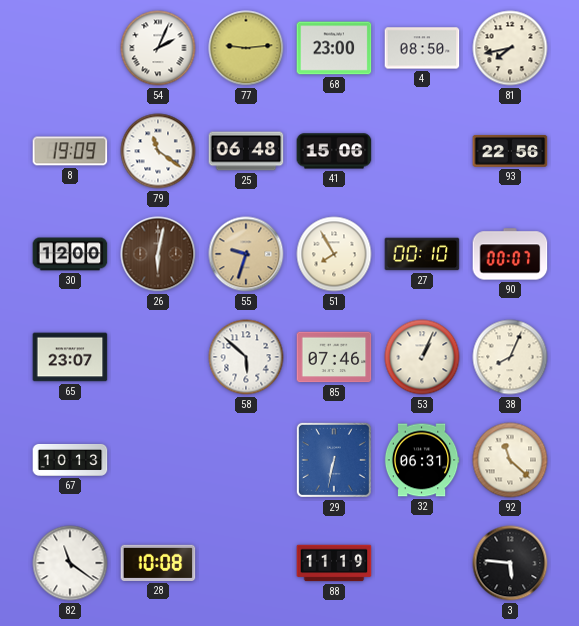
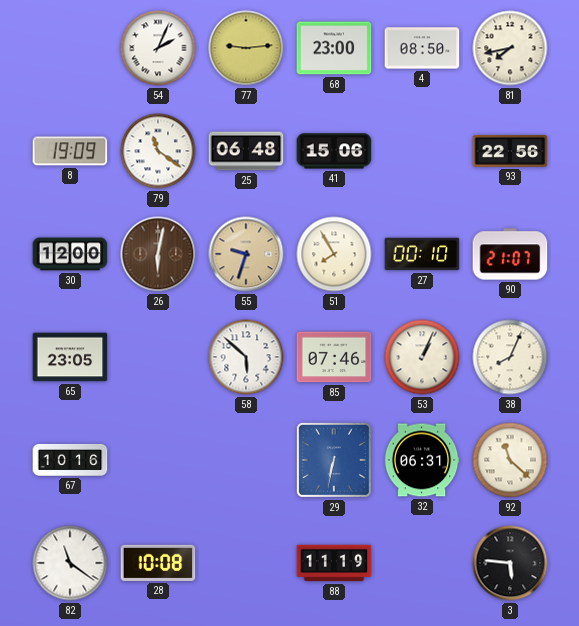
90: 00:07 -> 21:07 (510, 254)
65: 23:07 -> 23:05 (70, 357)
67: 10:13 -> 10:16 (70, 460)
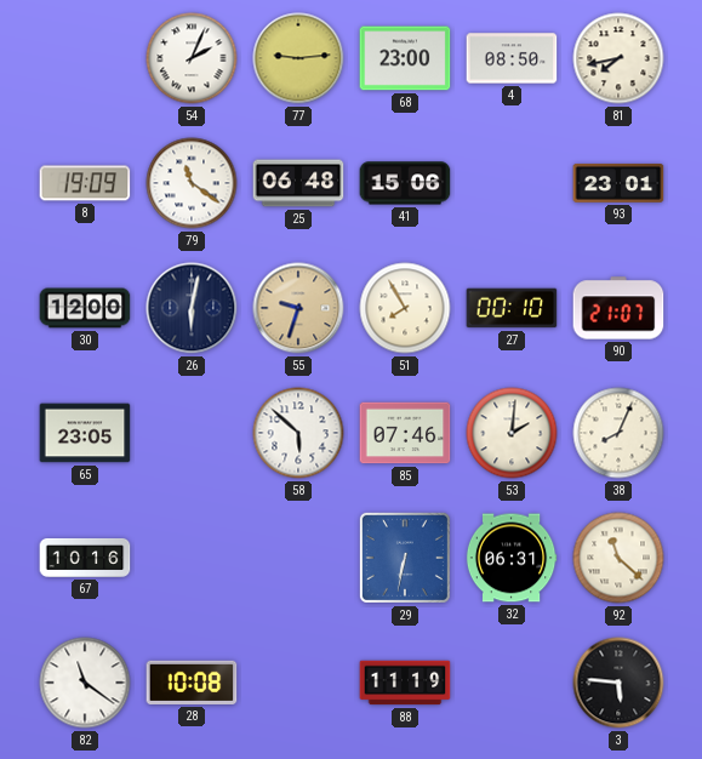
93: 22:56 -> 23:01 (618, 183)
26 dial: brown -> navy (192, 308)
53: 1:04 -> 2:01 (512, 433)
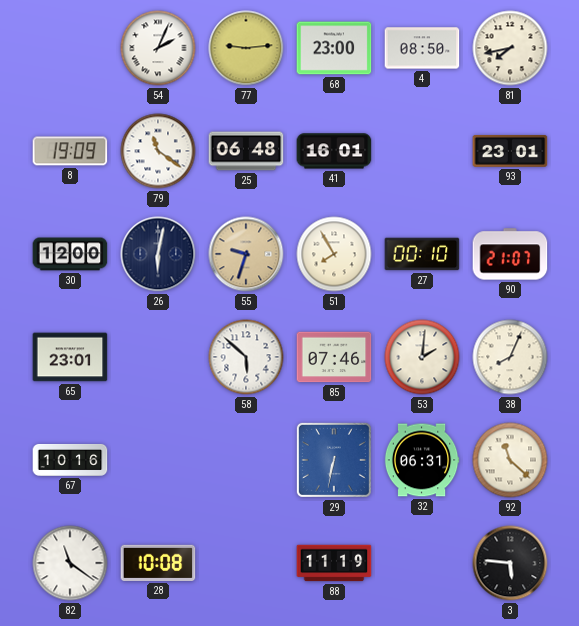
41: 15:06 -> 16:01 (334, 151)
65: 23:05 -> 23:01 (70, 357)
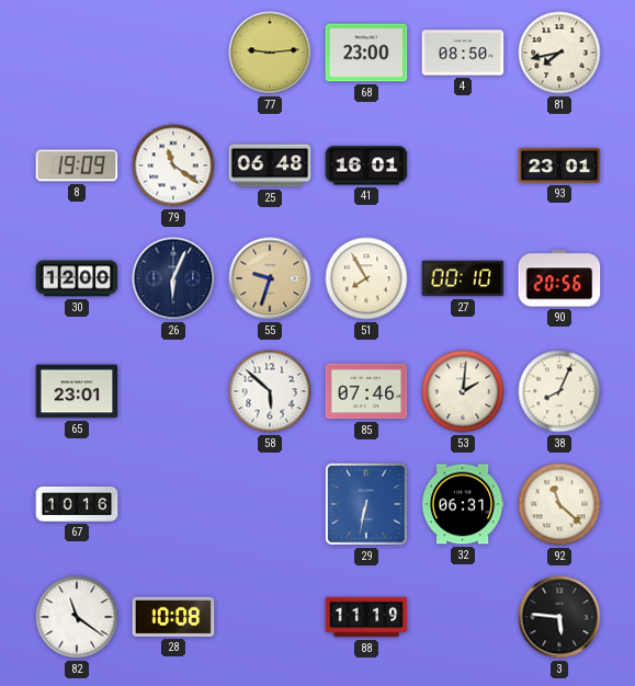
54: 2:04 -> none (158, 48)
26: 6:02 -> 6:04 (173, 278)
90: 21:07 -> 20:56 (559, 278)
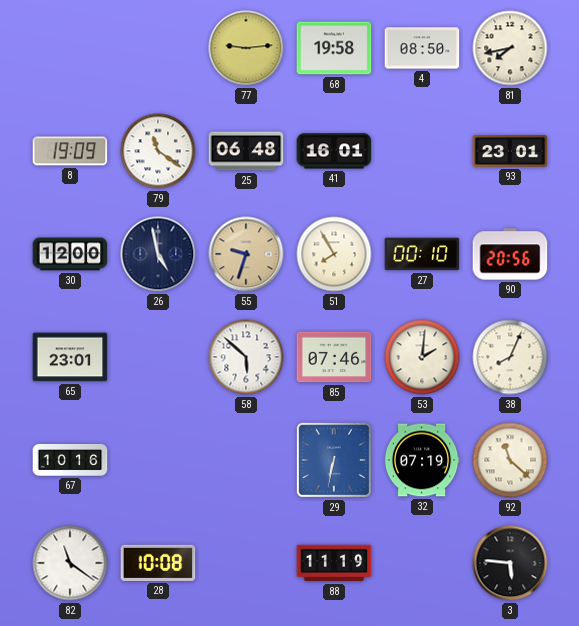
68: 23:00 -> 19:58 (334, 48)
26: 6:04 -> 4:58 (158, 254)
32: 06:31 -> 07:19 (422, 460)
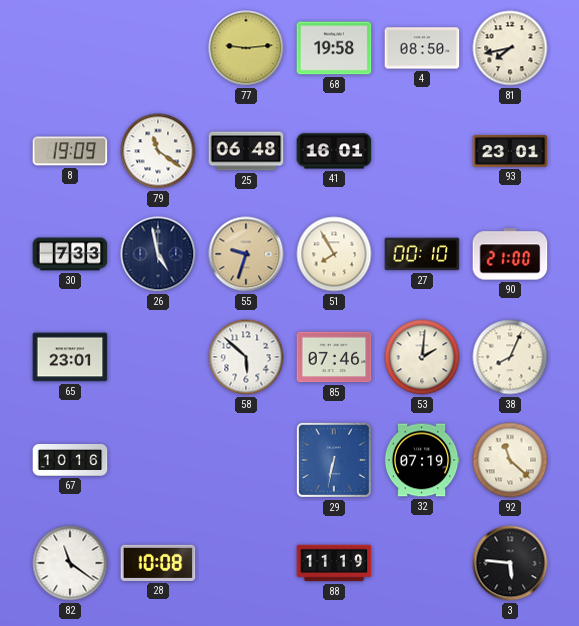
30: 12:00 -> 7:33 (70, 254)
90: 20:56 -> 21:00 (510, 254)
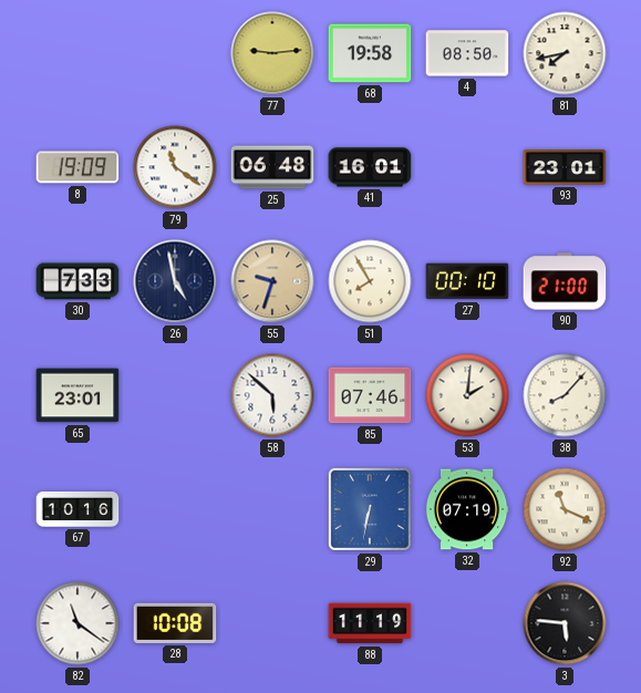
38: 8:04 -> 8:07 (565, 395)
92: 11:22 -> 11:19 (565, 509)
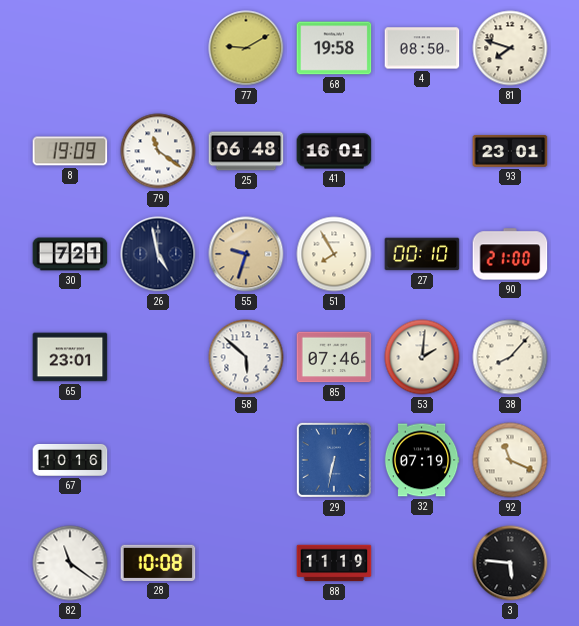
77: 9:14 -> 9:10 (246, 48)
81: 7:43 -> 7:48 (510, 48)
30: 7:33 -> 7:21 (70, 254)
